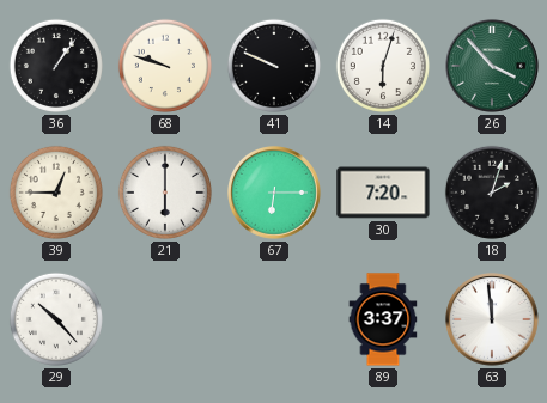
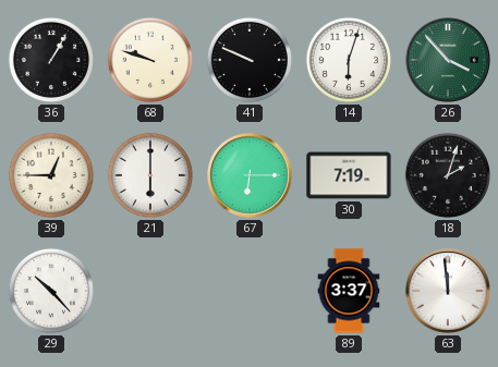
36: 1:06 -> 1:05 (51, 60)
30: 7:20 -> 7:19 (349, 175)
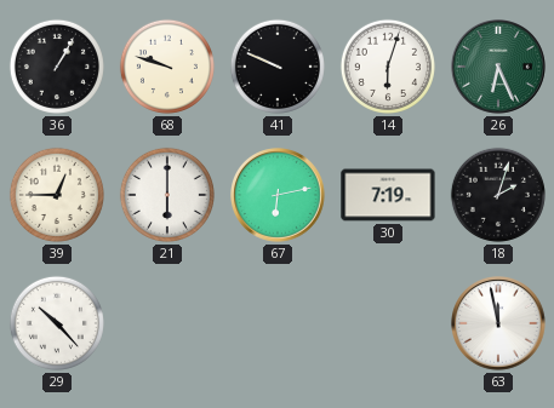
26: 3:53 -> 6:26 (499, 68)
67: 6:15 -> 6:13 (279, 196)
89: 3:37 -> none (349, 291)
63: 11:59 -> 11:58 (499, 324)
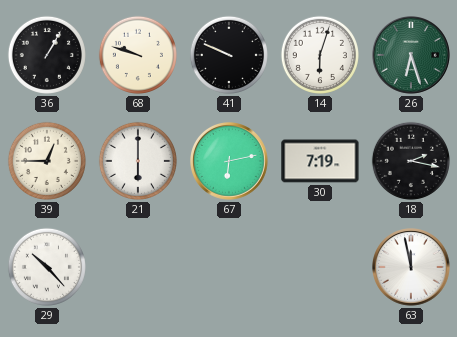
26: 6:26 -> 6:27 (412, 56)
18: 2:03 -> 2:17 (411, 161)
